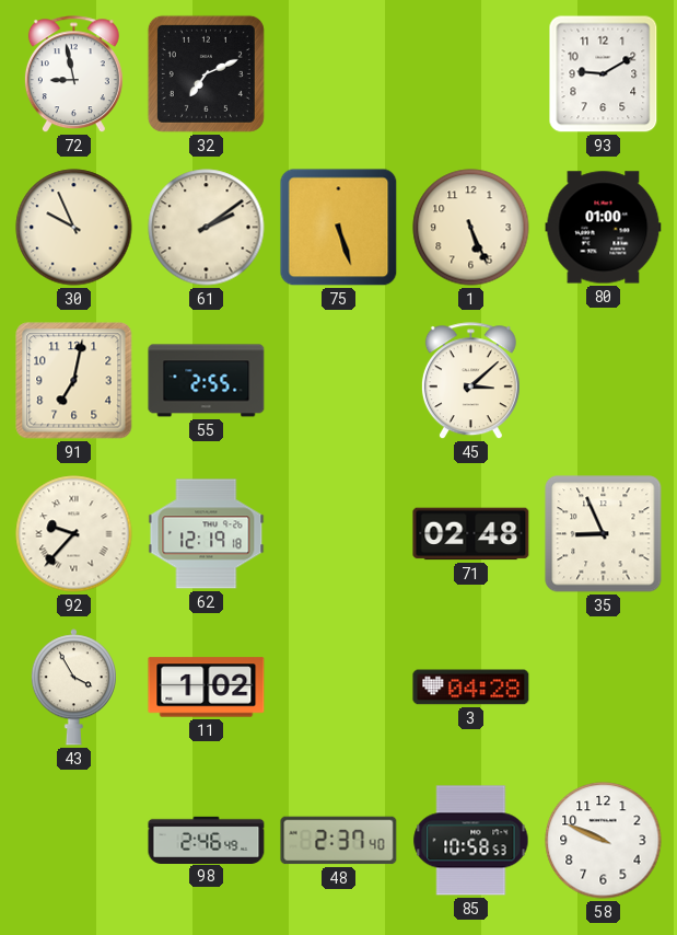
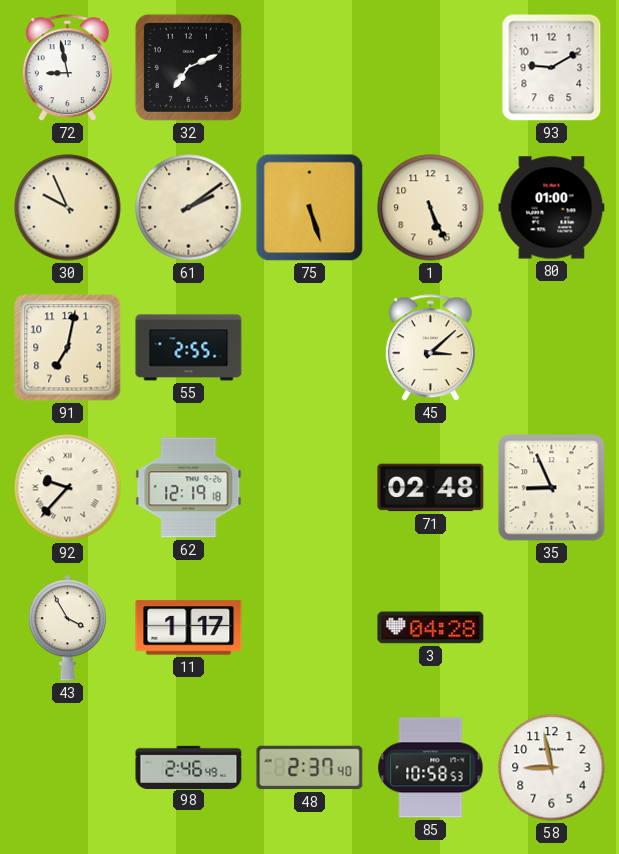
11: 1:02 -> 1:17 (189, 628)
58: 9:49 -> 8:58 (552, 768)
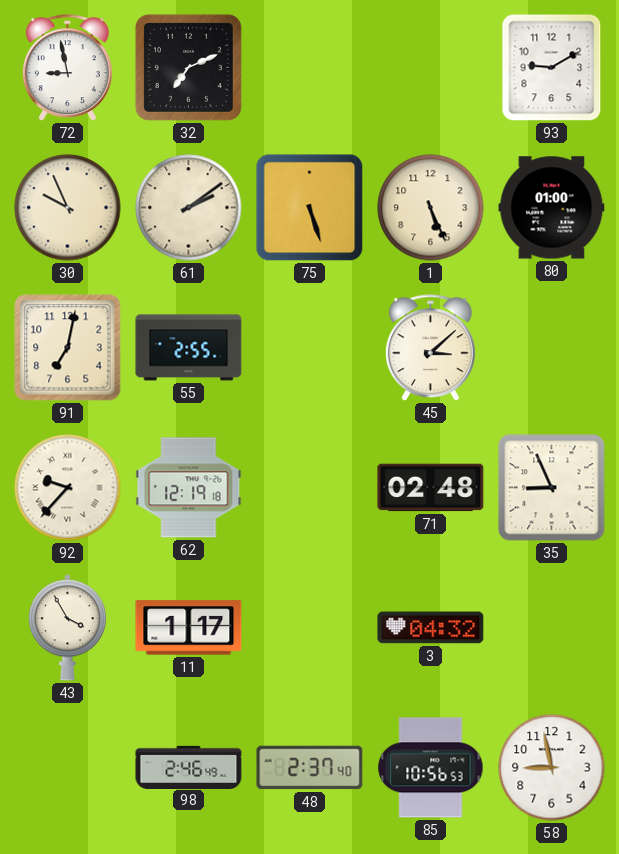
3: 04:28 -> 04:32 (431, 628)
85: 10:58 -> 10:56 (431, 768)
